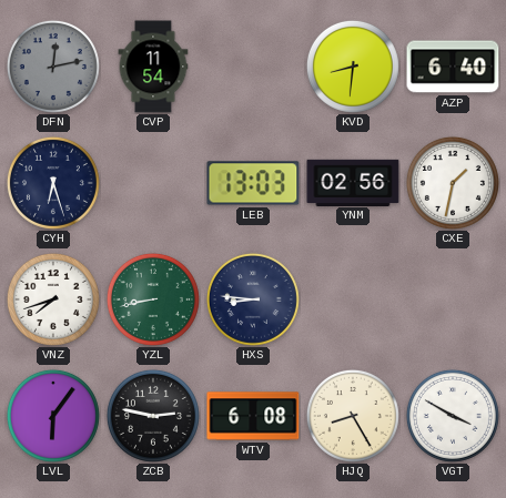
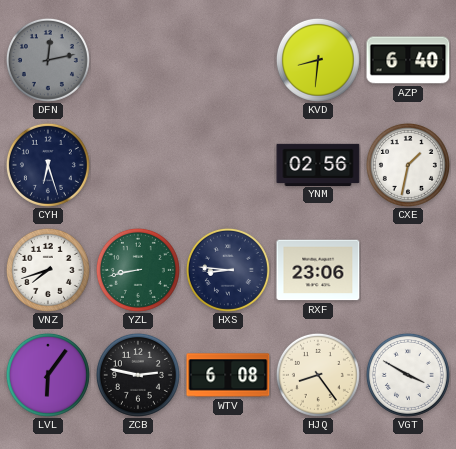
CVP: 11:54 -> none (153, 67)
LEB: 13:03 -> none (253, 183)
RXF: none -> 23:06 (318, 270)
HJQ: 8:25 -> 8:24 (318, 375)
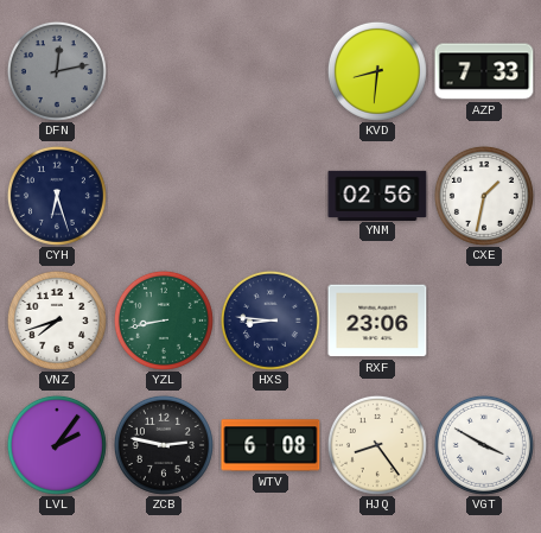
AZP: 6:40 -> 7:33 (484, 71)
LVL: 6:06 -> 2:06 (57, 445)
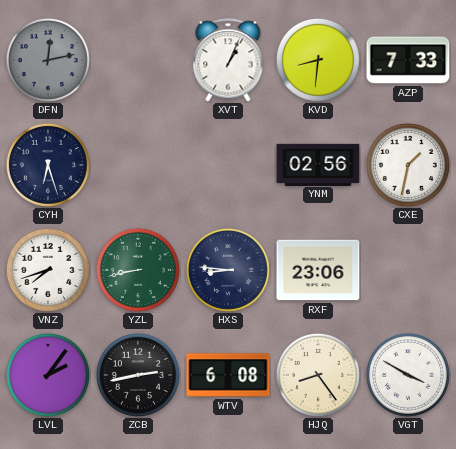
XVT: none -> 1:04 (228, 60)
ZCB: 2:47 -> 2:43 (138, 375)
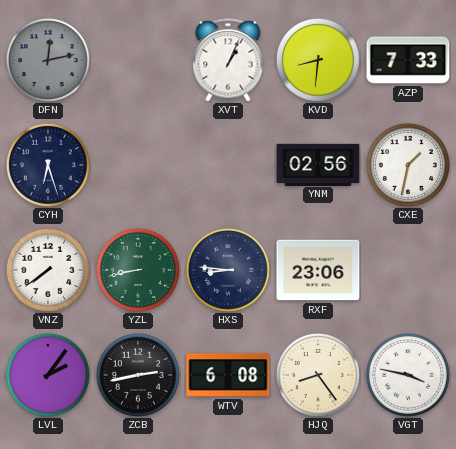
VNZ: 7:42 -> 7:39 (48, 270)
VGT: 3:50 -> 3:47 (408, 375)
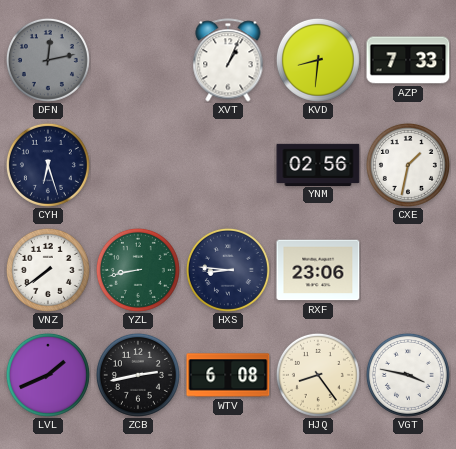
LVL: 2:06 -> 1:41 (48, 375)
